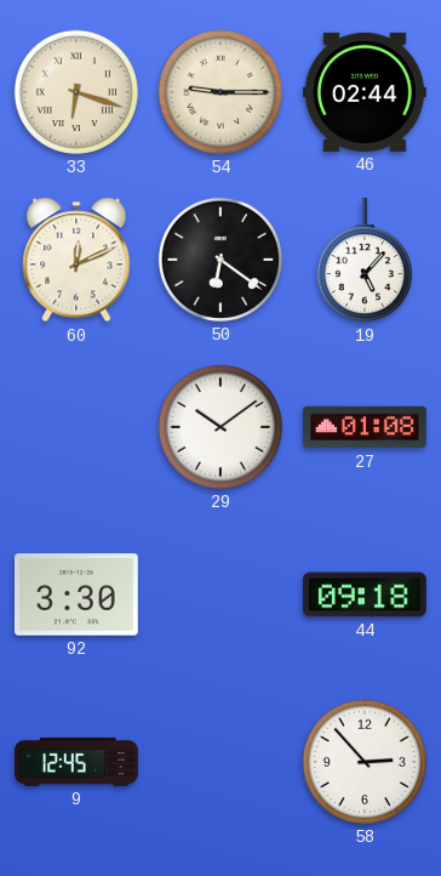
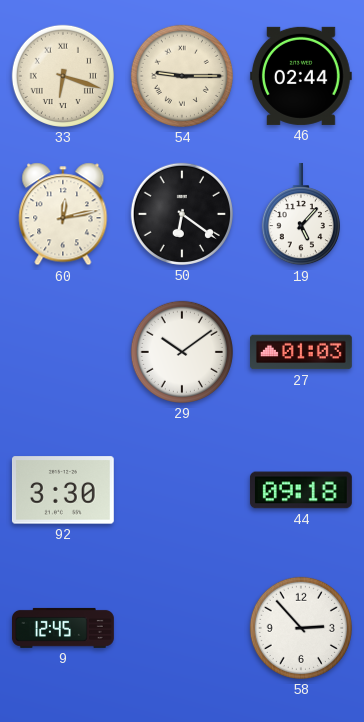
60: 12:11 -> 12:13 (63, 214)
27: 01:08 -> 01:03 (302, 352)
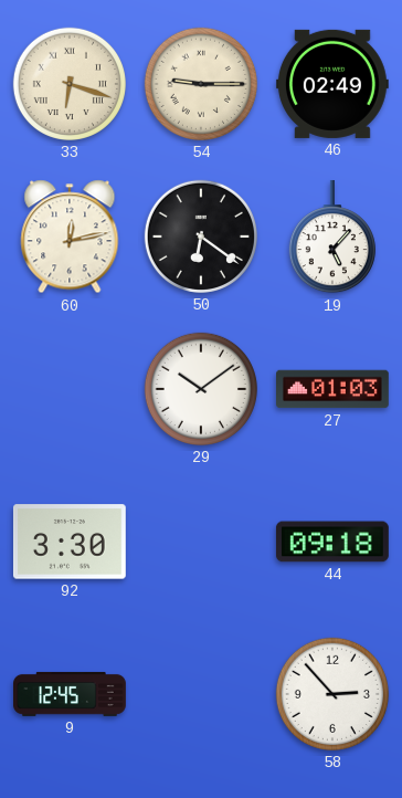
46: 02:44 -> 02:49 (332, 84)
